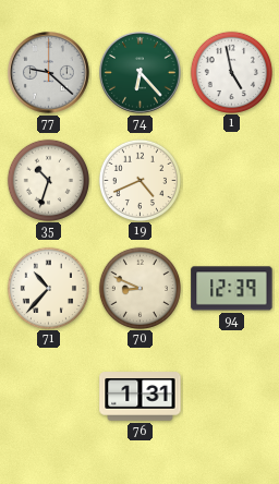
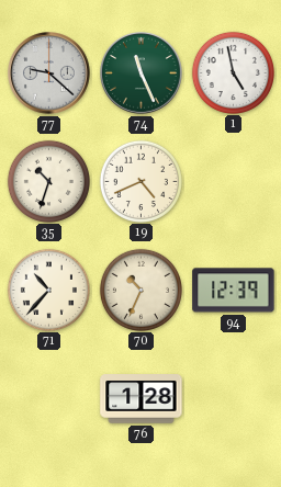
74: 6:23 -> 11:26 (142, 73)
70: 8:49 -> 10:34 (140, 290)
76: 1:31 -> 1:28 (142, 399)
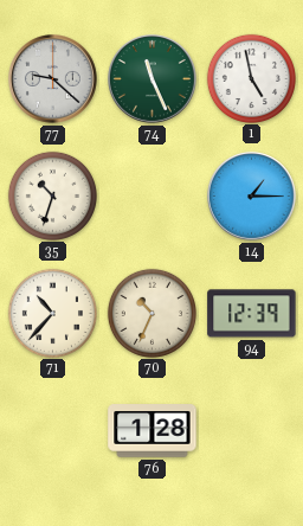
19: 4:41 -> none (140, 181)
14: none -> 1:15 (252, 197)
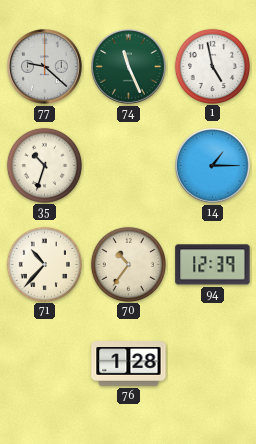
70: 10:34 -> 10:36 (128, 264)
